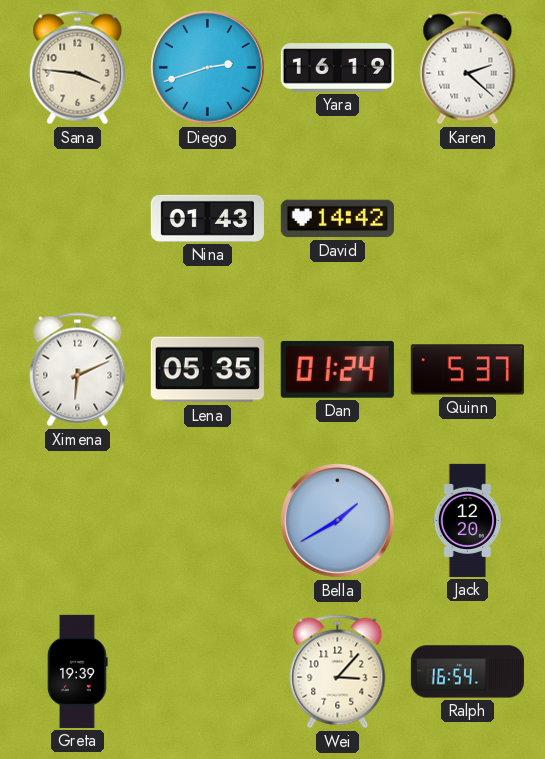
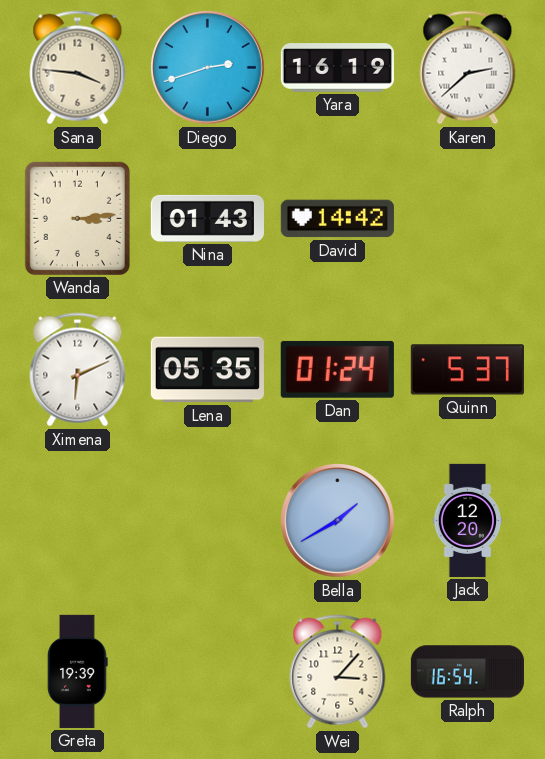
Karen: 2:22 -> 2:38 (468, 68)
Wanda: none -> 3:14 (77, 218)
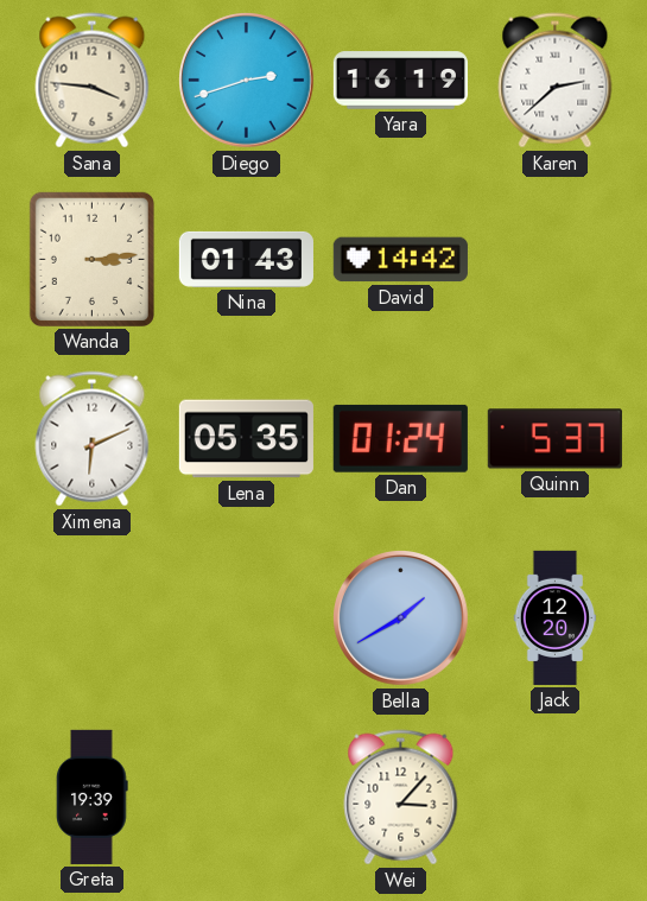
Ralph: 16:54 -> none (467, 672)
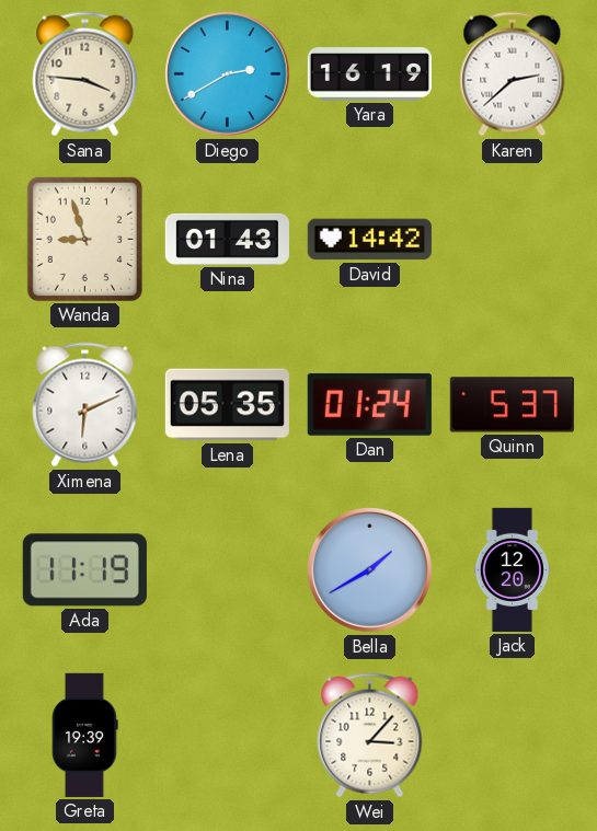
Diego: 2:42 -> 2:40 (228, 74)
Wanda: 3:14 -> 8:57 (84, 239)
Ada: none -> 11:19 (84, 570)
